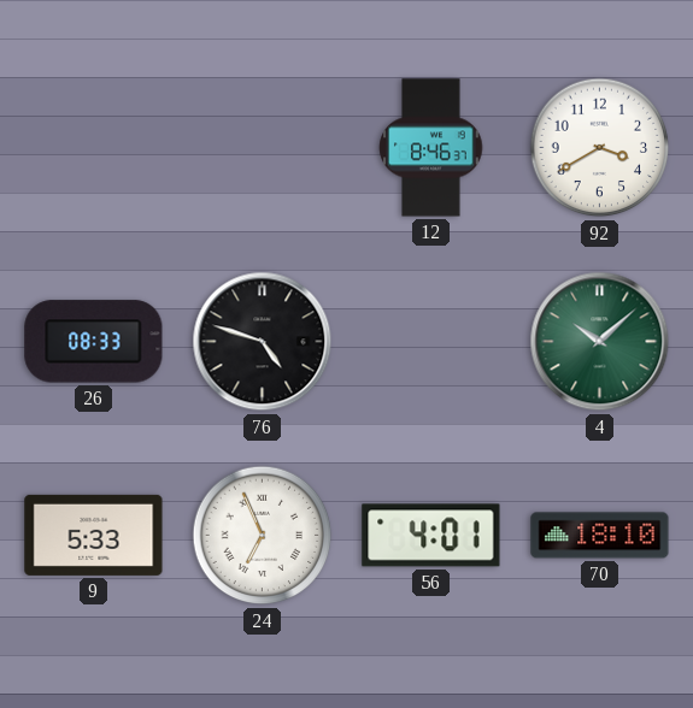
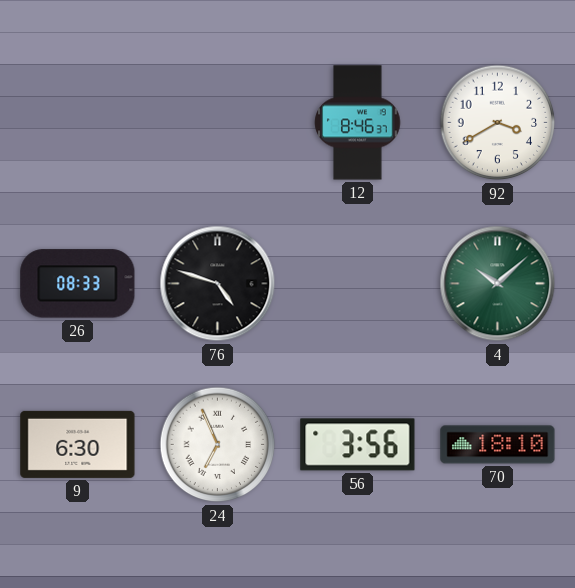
9: 5:33 -> 6:30 (78, 444)
56: 4:01 -> 3:56 (358, 445)
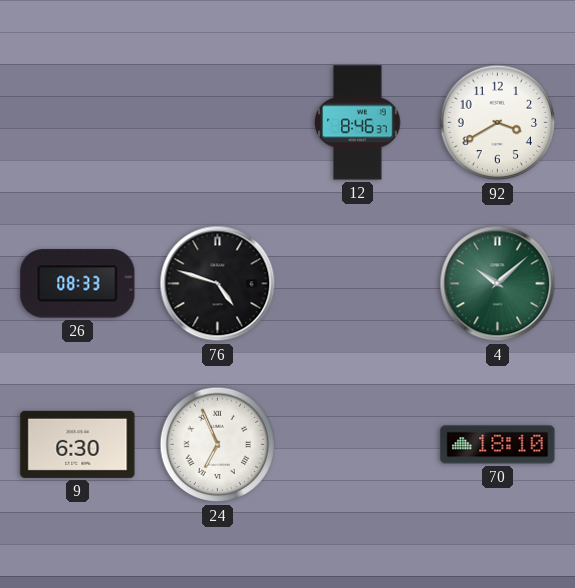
56: 3:56 -> none (358, 445)
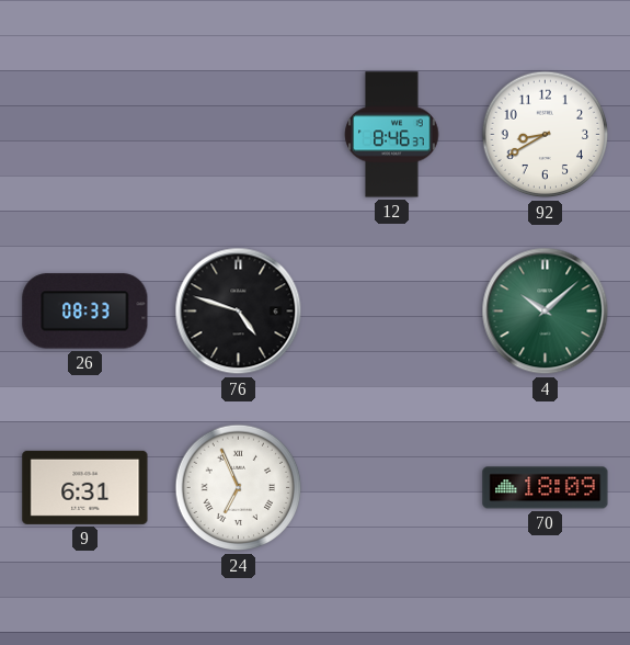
92: 3:40 -> 8:40 (546, 135)
9: 6:30 -> 6:31 (85, 487)
70: 18:10 -> 18:09 (546, 488)
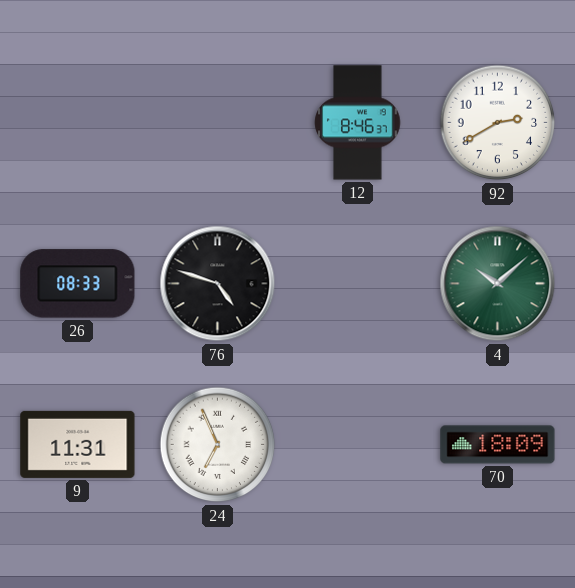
92: 8:40 -> 2:40 (498, 123)
9: 6:31 -> 11:31 (78, 444)
